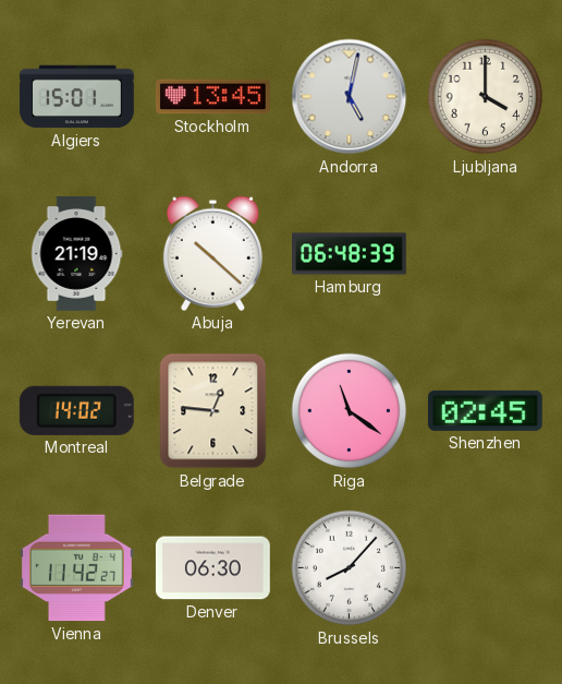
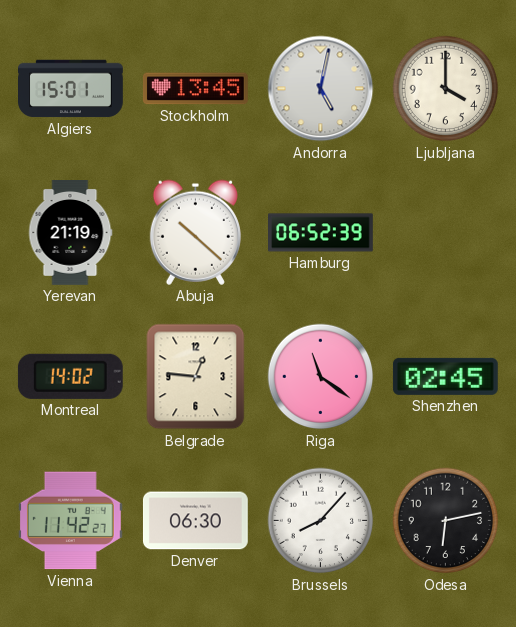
Hamburg: 06:48 -> 06:52 (321, 233)
Odesa: none -> 6:13 (446, 521)
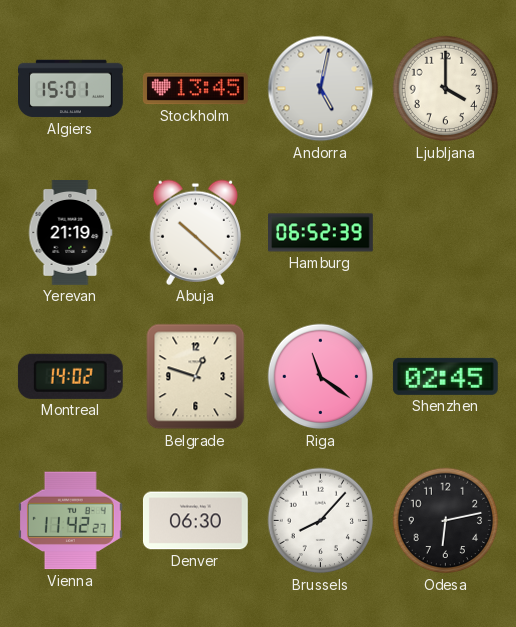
Belgrade: 12:46 -> 12:48 (196, 377)
